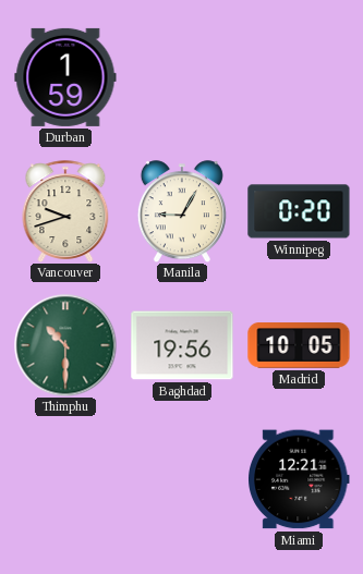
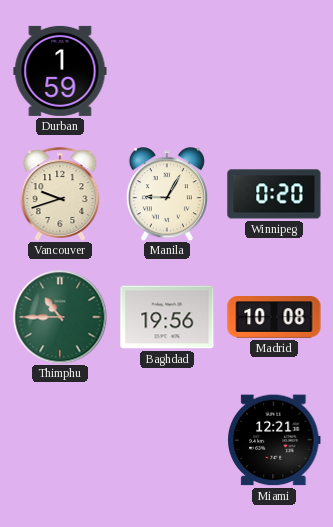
Thimphu: 10:30 -> 10:45 (60, 317)
Madrid: 10:05 -> 10:08 (274, 318)
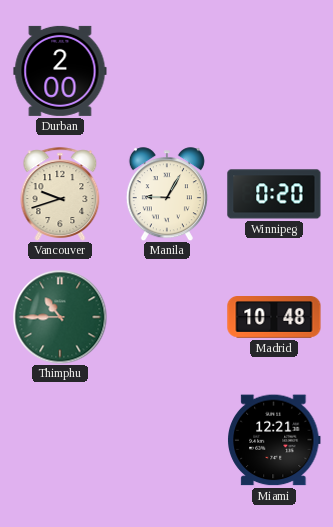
Durban: 1:59 -> 2:00 (60, 71)
Baghdad: 19:56 -> none (167, 317)
Madrid: 10:08 -> 10:48 (274, 318)
